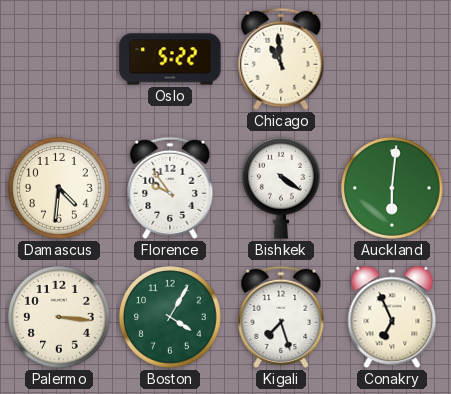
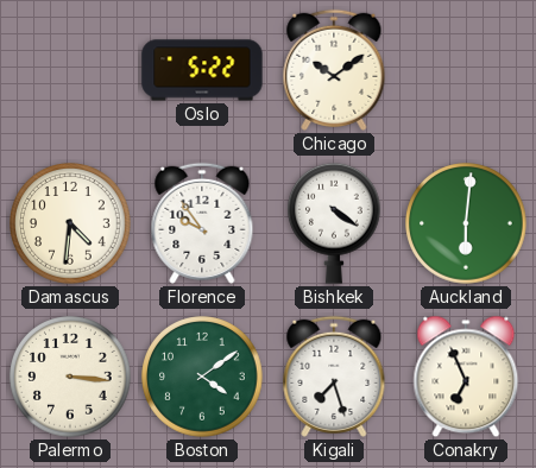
Chicago: 10:59 -> 10:09 (334, 70)
Boston: 4:05 -> 4:09 (202, 377)
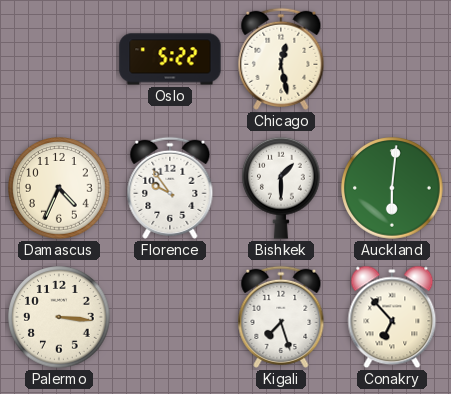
Chicago: 10:09 -> 12:28 (281, 59)
Damascus: 4:31 -> 4:34 (59, 188)
Bishkek: 4:21 -> 1:30 (282, 188)
Boston: 4:09 -> none (202, 377)
Conakry: 6:56 -> 6:53 (392, 317)
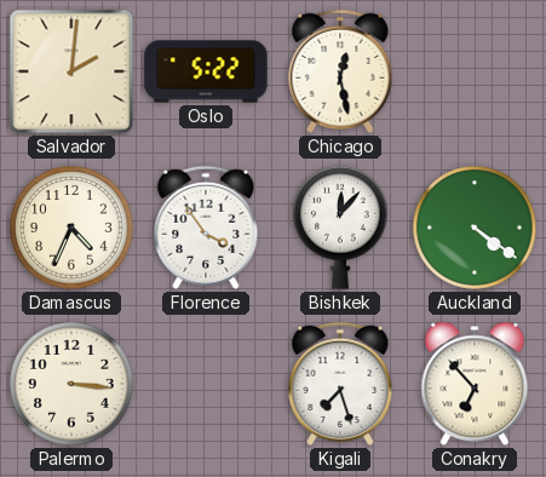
Salvador: none -> 2:01 (71, 71)
Florence: 9:54 -> 3:54 (206, 228)
Bishkek: 1:30 -> 12:07 (341, 228)
Auckland: 6:01 -> 4:21 (475, 228)
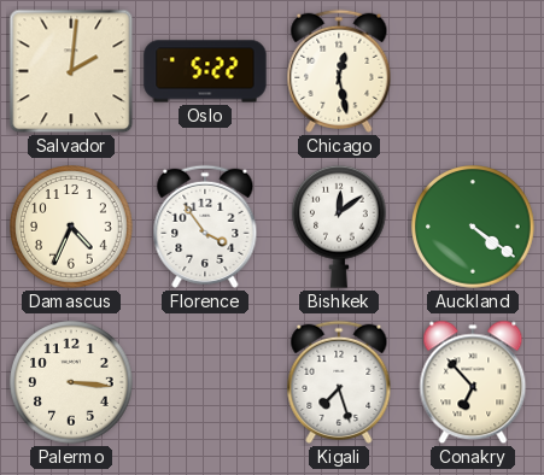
Bishkek: 12:07 -> 12:09 (340, 227)
